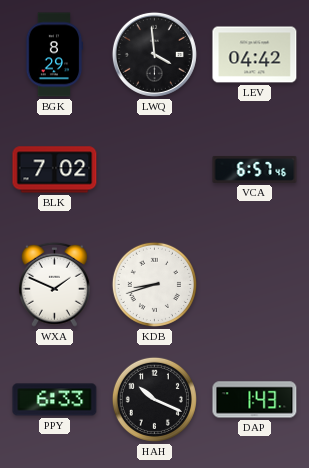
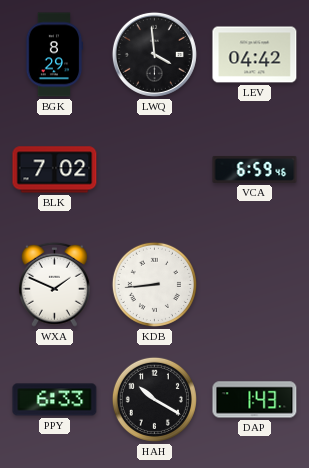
VCA: 6:57 -> 6:59 (255, 170)
KDB: 8:42 -> 8:44 (154, 284)
HAH: 10:19 -> 10:20 (154, 399)
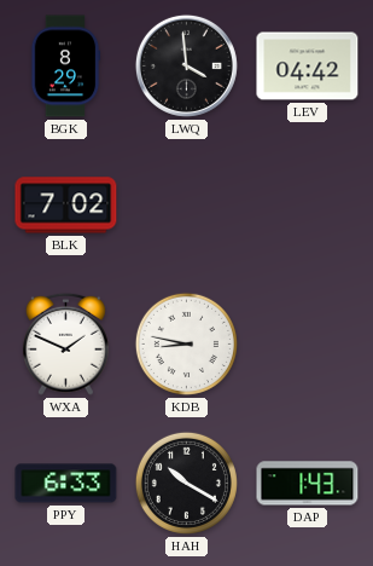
VCA: 6:59 -> none (255, 170)
KDB: 8:44 -> 8:47 (186, 343)
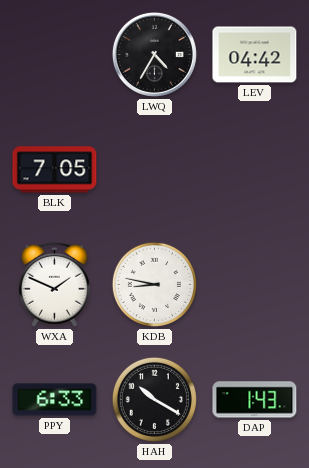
BGK: 8:29 -> none (65, 67)
LWQ: 3:59 -> 4:35 (154, 54)
BLK: 7:02 -> 7:05 (55, 170)
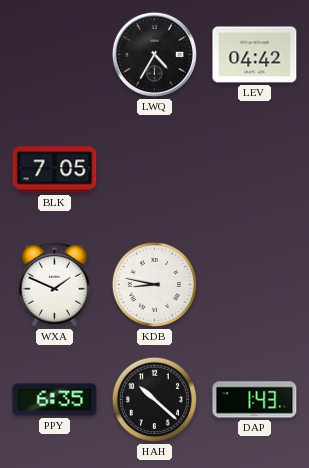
PPY: 6:33 -> 6:35 (55, 400)
HAH: 10:20 -> 10:22 (154, 399)
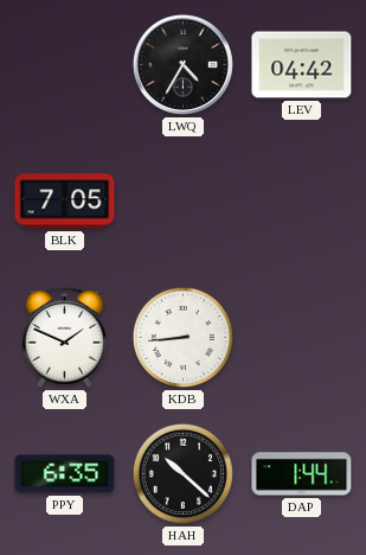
KDB: 8:47 -> 8:44 (182, 337)
DAP: 1:43 -> 1:44 (302, 474)
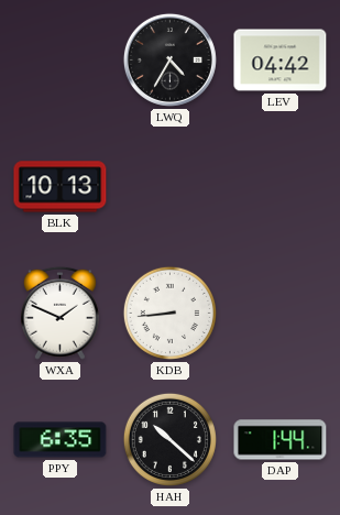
BLK: 7:05 -> 10:13 (61, 187)
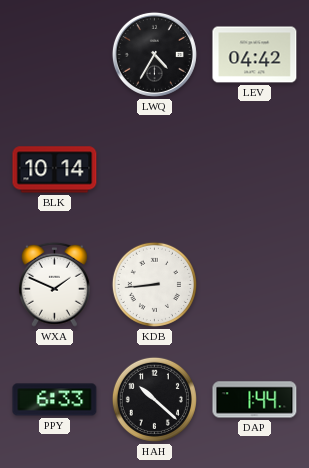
BLK: 10:13 -> 10:14 (55, 170)
PPY: 6:35 -> 6:33 (55, 400)
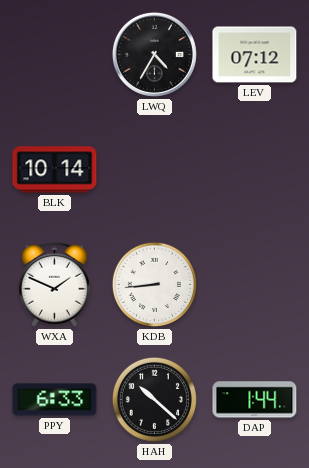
LEV: 04:42 -> 07:12 (255, 55)
